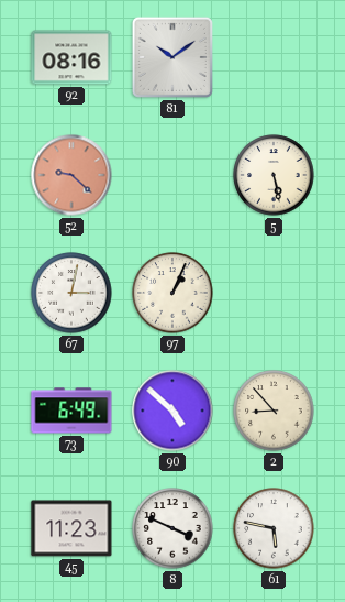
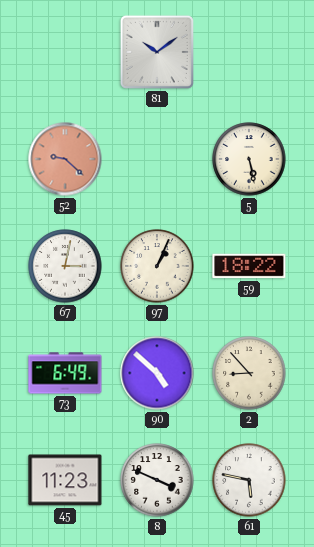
92: 08:16 -> none (71, 57)
59: none -> 18:22 (249, 266)
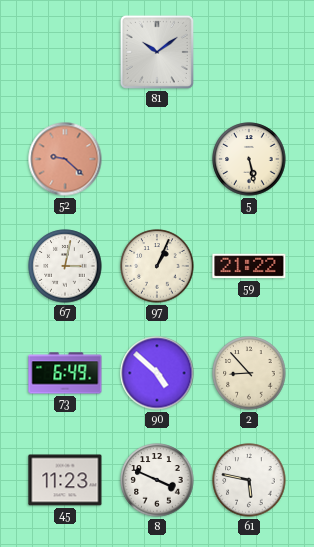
59: 18:22 -> 21:22 (249, 266)
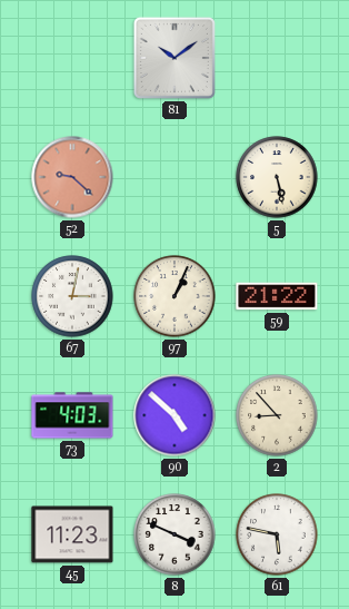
73: 6:49 -> 4:03 (72, 415)
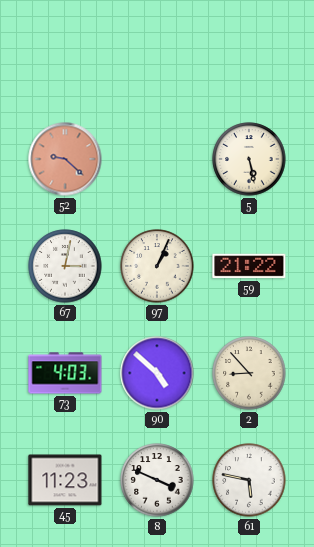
81: 10:09 -> none (174, 58)
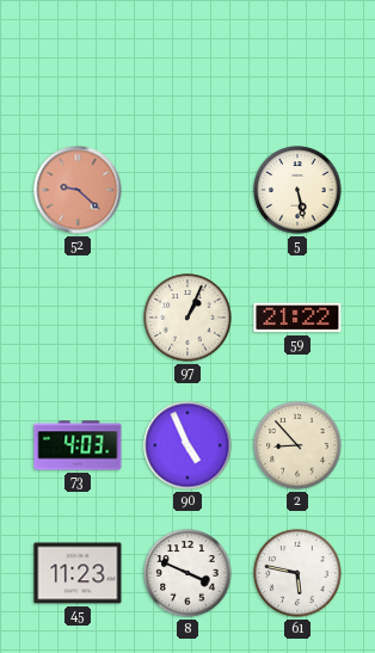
67: 3:02 -> none (65, 266)
90: 4:52 -> 4:56 (187, 445)
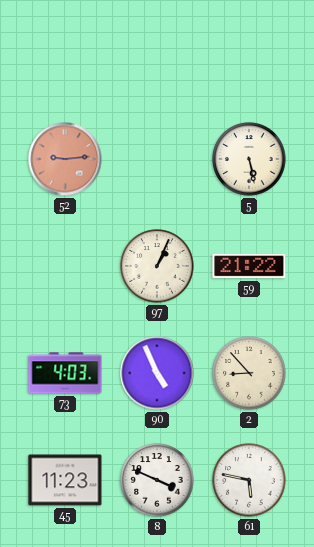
52: 9:22 -> 9:14 (65, 159)
